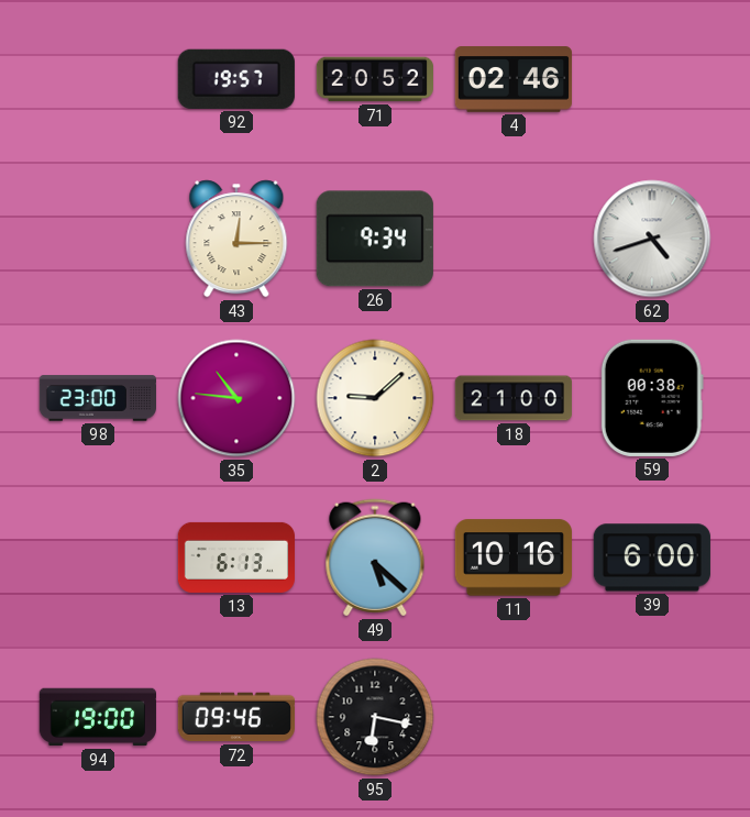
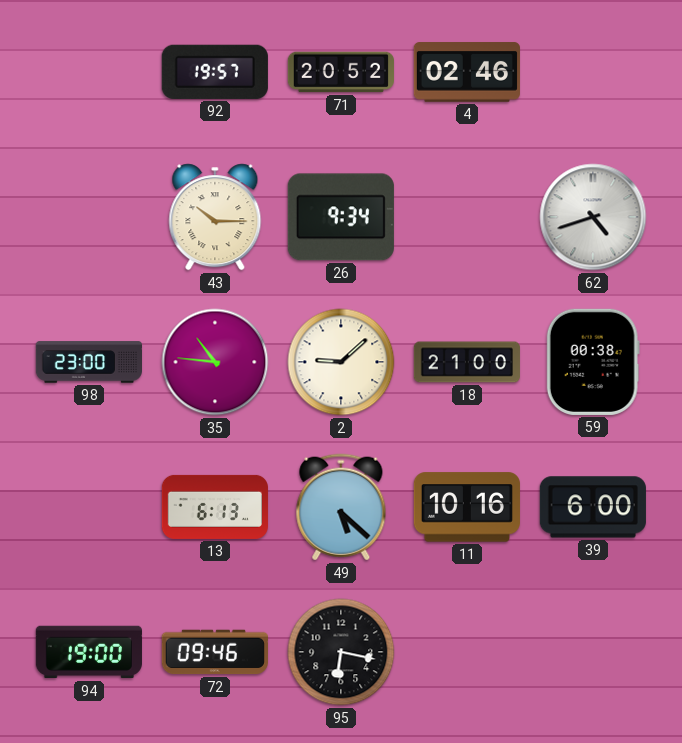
43: 12:15 -> 10:15 (215, 217)
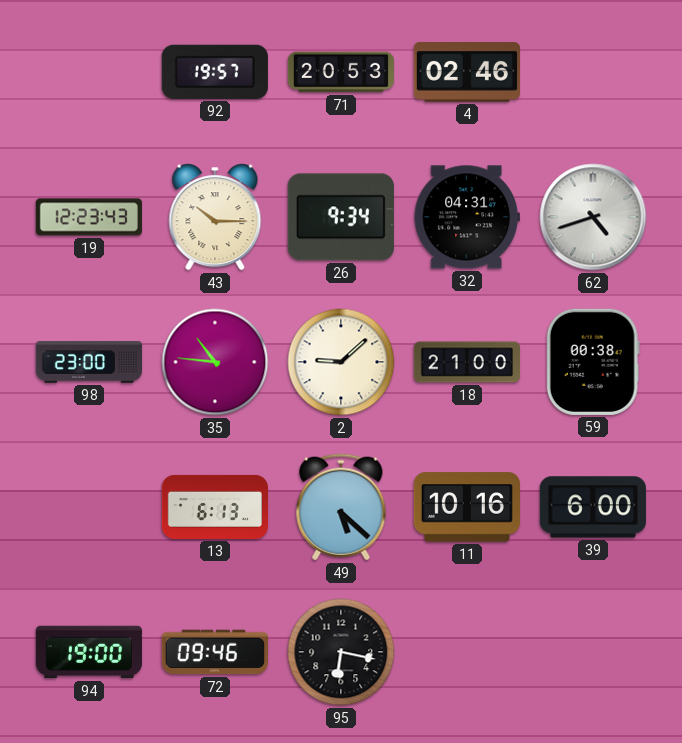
71: 20:52 -> 20:53 (341, 72)
19: none -> 12:23 (89, 217)
32: none -> 04:31 (467, 217)
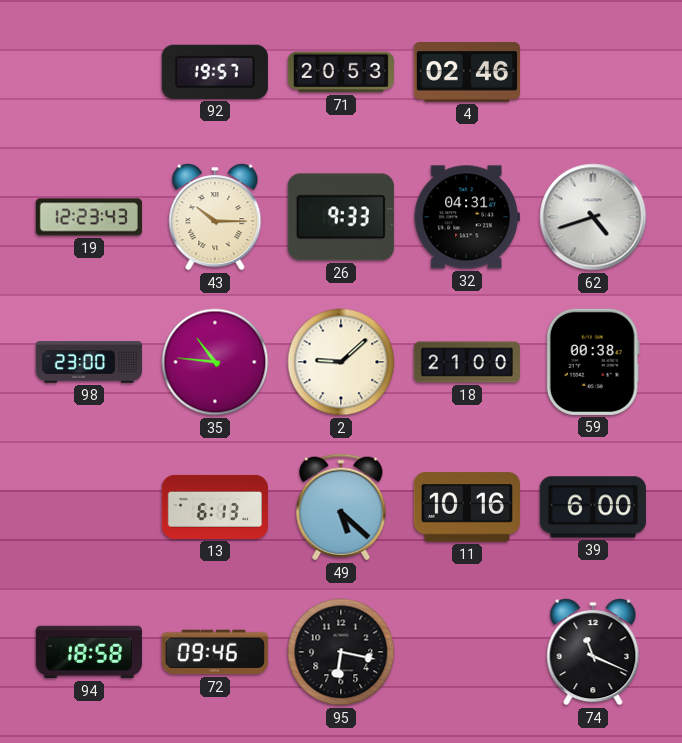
26: 9:34 -> 9:33 (341, 217)
94: 19:00 -> 18:58 (89, 652)
74: none -> 11:19 (593, 652)
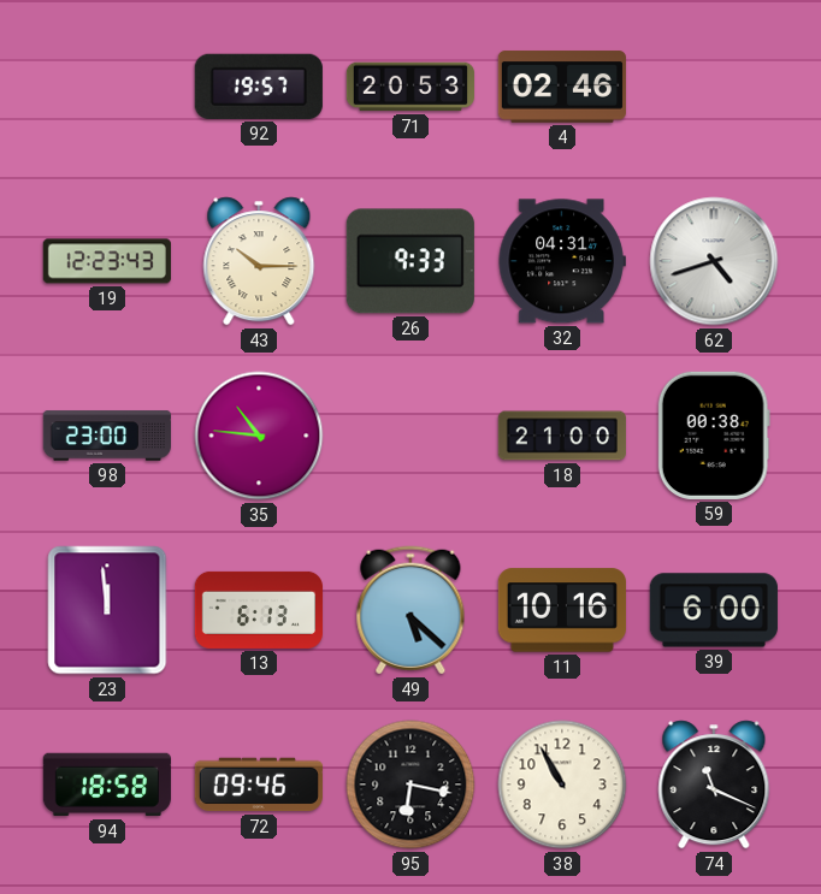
2: 9:08 -> none (341, 362)
23: none -> 11:59 (107, 610)
38: none -> 10:55 (562, 785)
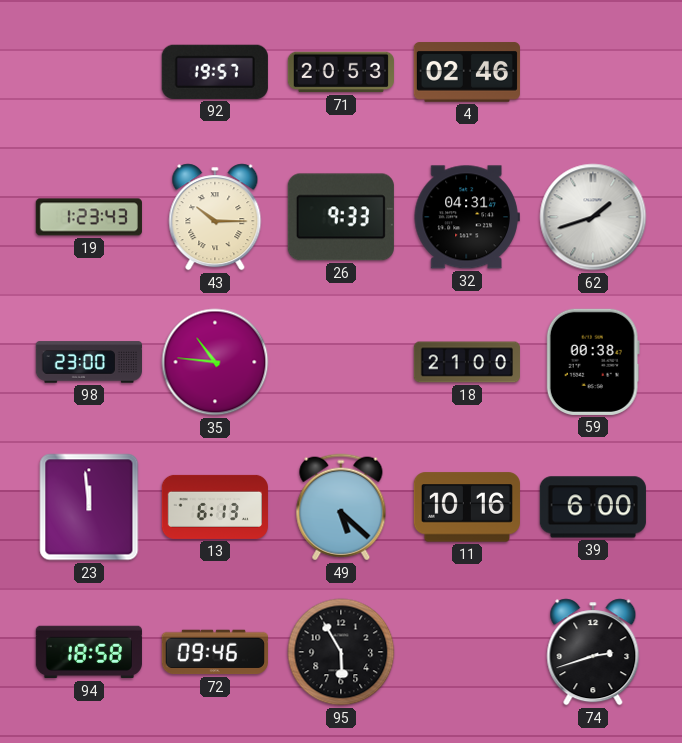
19: 12:23 -> 1:23 (89, 217)
62: 4:42 -> 1:42 (593, 217)
95: 6:17 -> 5:55 (341, 652)
38: 10:55 -> none (562, 785)
74: 11:19 -> 2:42 (593, 652)
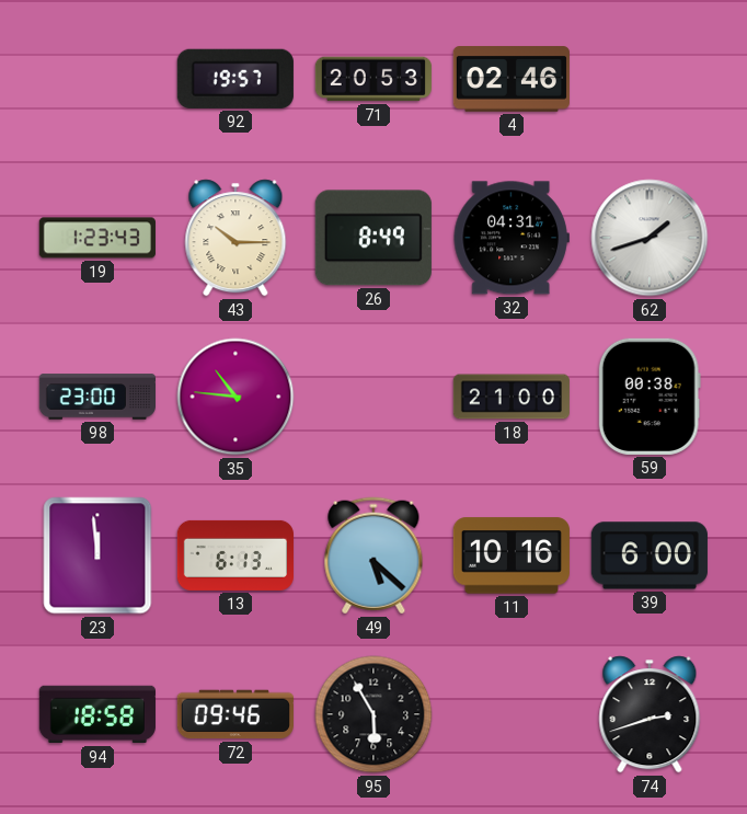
26: 9:33 -> 8:49 (373, 238)
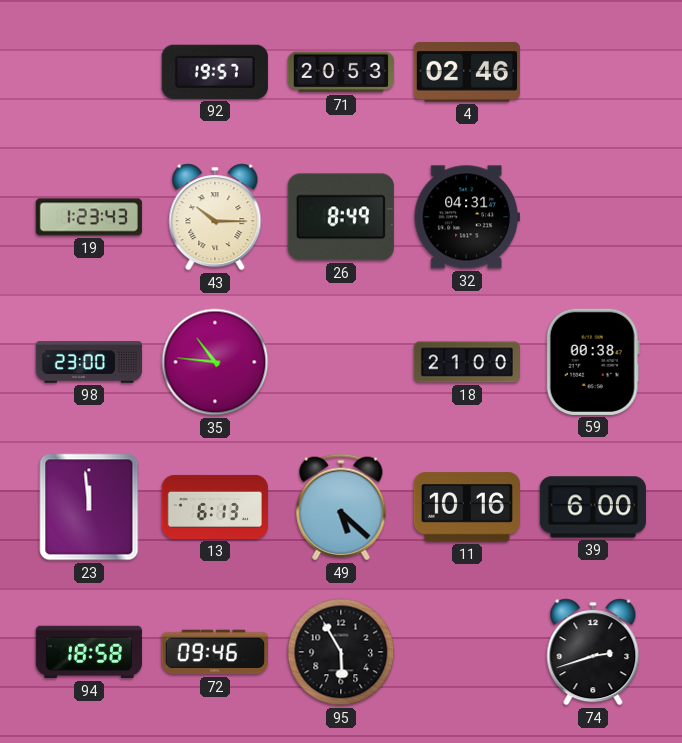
62: 1:42 -> none (650, 238)
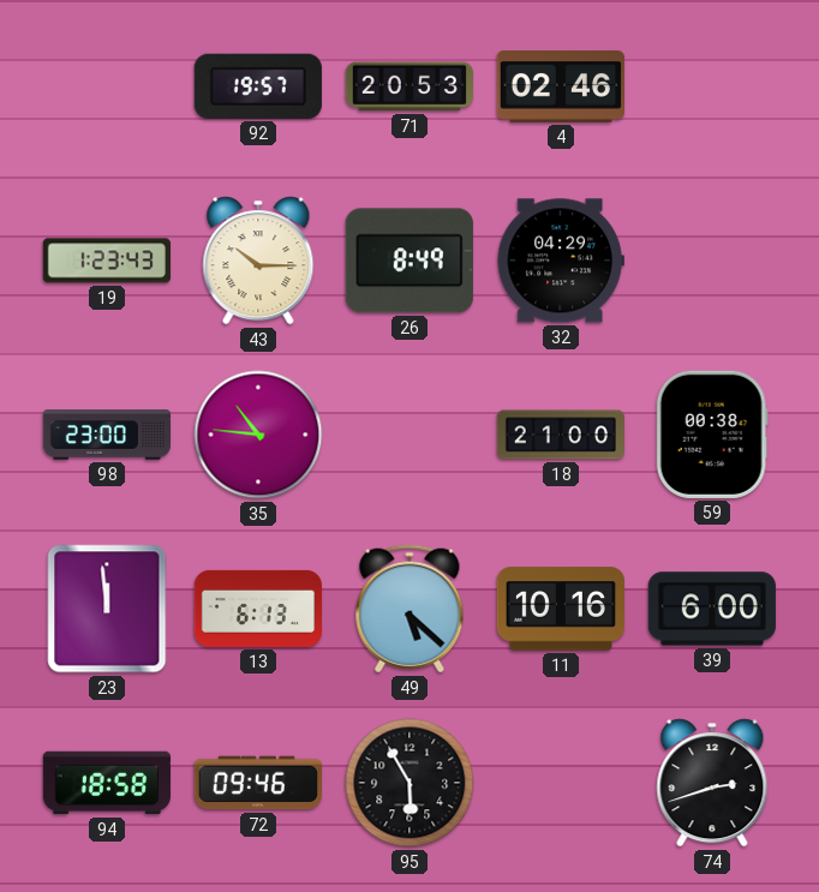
32: 04:31 -> 04:29 (561, 261)
